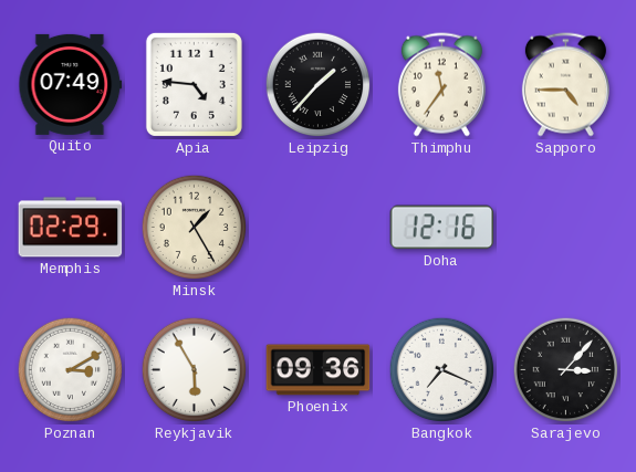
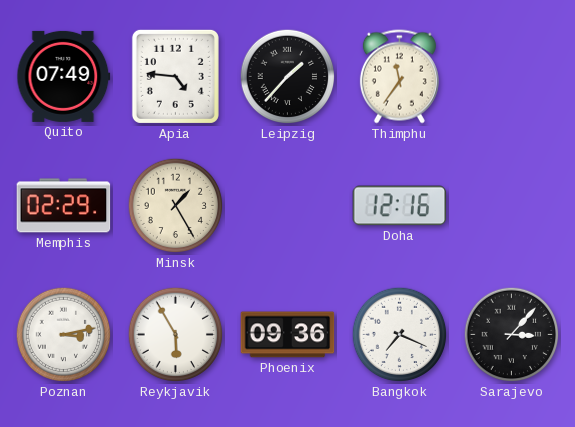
Sapporo: 4:45 -> none (565, 85)
Poznan: 3:10 -> 3:13 (64, 335)
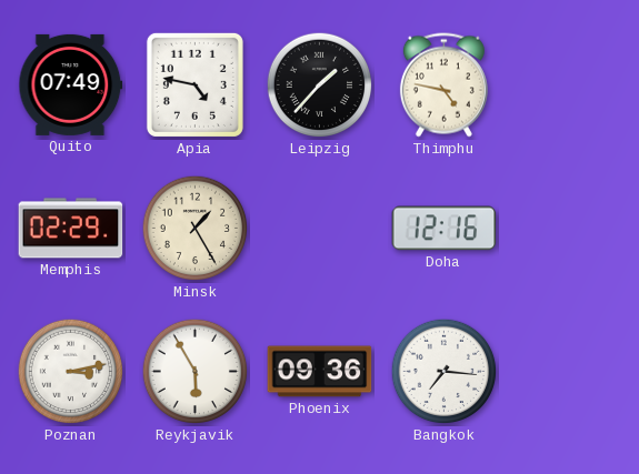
Apia: 4:46 -> 4:47 (194, 84)
Thimphu: 11:36 -> 4:47 (443, 85)
Bangkok: 7:19 -> 7:16 (445, 372)
Sarajevo: 3:07 -> none (512, 335)
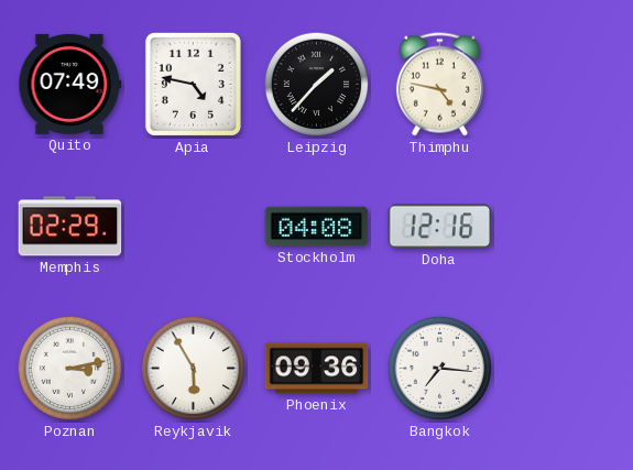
Minsk: 1:25 -> none (196, 229)
Stockholm: none -> 04:08 (317, 227)
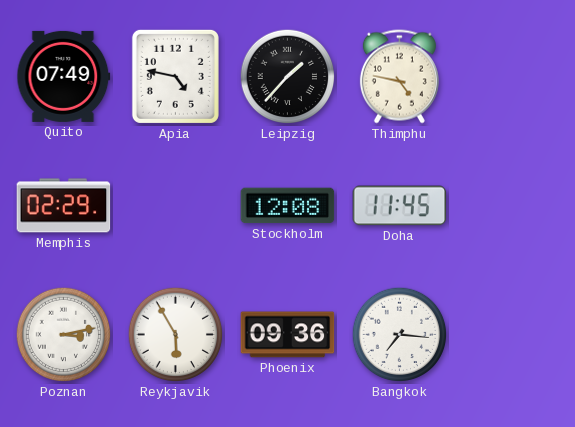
Stockholm: 04:08 -> 12:08 (288, 206)
Doha: 12:16 -> 11:45 (400, 206)
